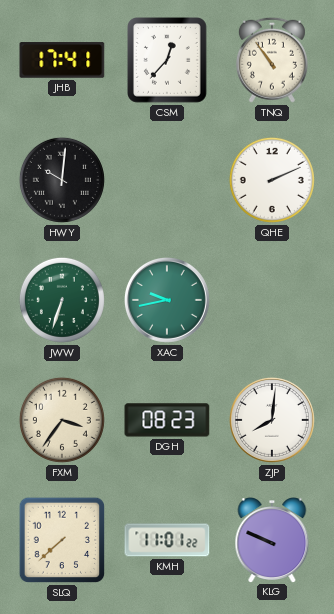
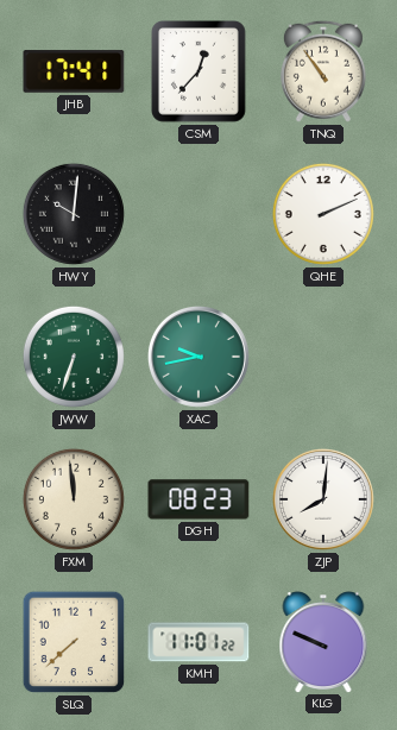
FXM: 3:36 -> 11:59 (74, 499)
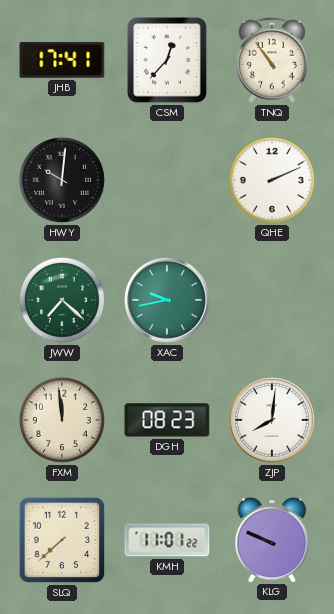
JWW: 6:33 -> 7:22 (62, 300)
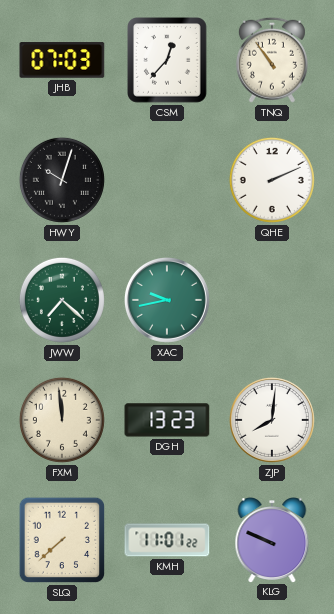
JHB: 17:41 -> 07:03 (62, 60)
HWY: 10:01 -> 10:03 (62, 180)
DGH: 08:23 -> 13:23 (167, 420)
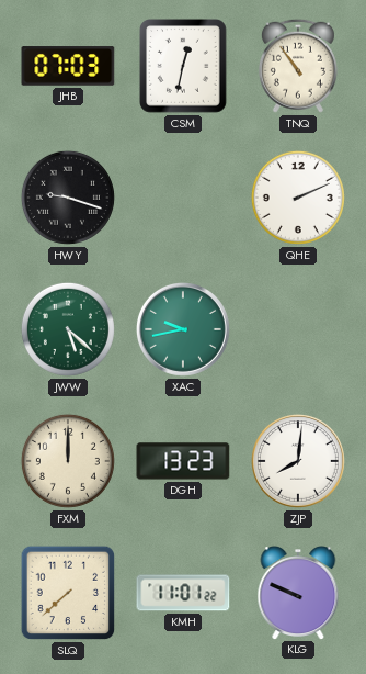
CSM: 12:37 -> 12:32 (184, 67)
HWY: 10:03 -> 9:18 (68, 198)
JWW: 7:22 -> 5:22 (68, 329)
FXM: 11:59 -> 12:00 (68, 461)
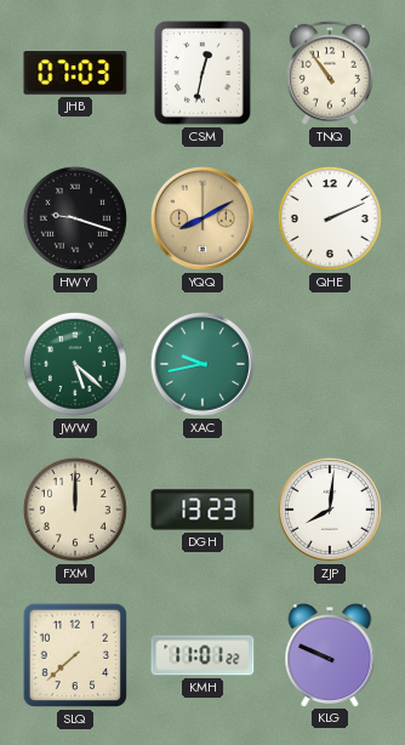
YQQ: none -> 8:10 (202, 218)
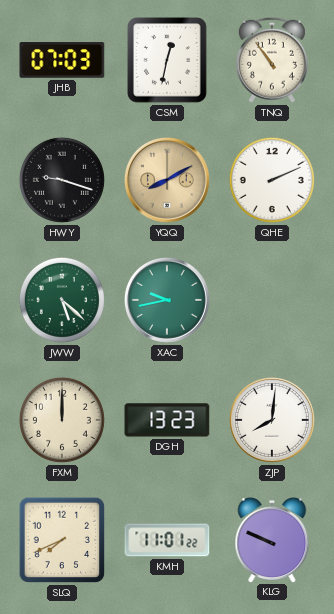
SLQ: 7:38 -> 7:41 (62, 540)
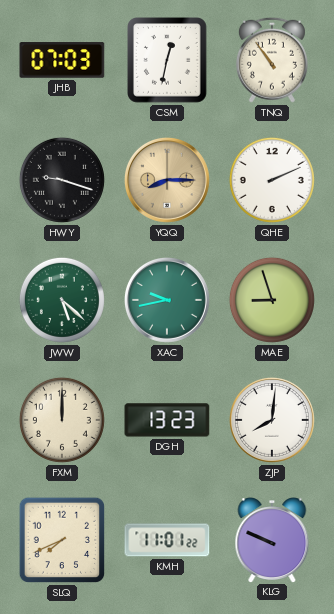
YQQ: 8:10 -> 8:15 (167, 180)
MAE: none -> 8:57 (272, 300)
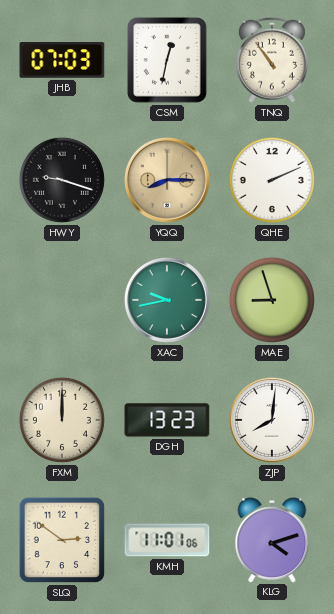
JWW: 5:22 -> none (62, 300)
SLQ: 7:41 -> 2:51 (62, 540)
KMH: 11:01:22 -> 11:01:06 (167, 540)
KLG: 9:49 -> 4:12 (272, 540)
